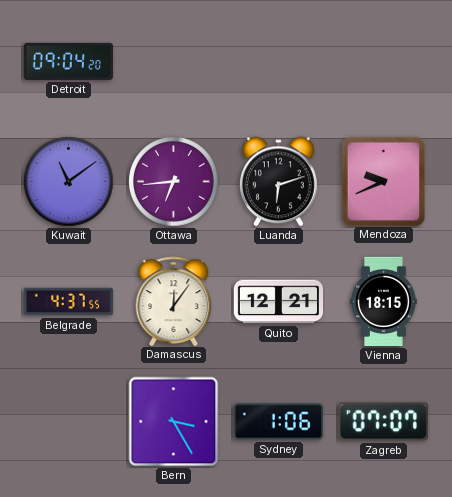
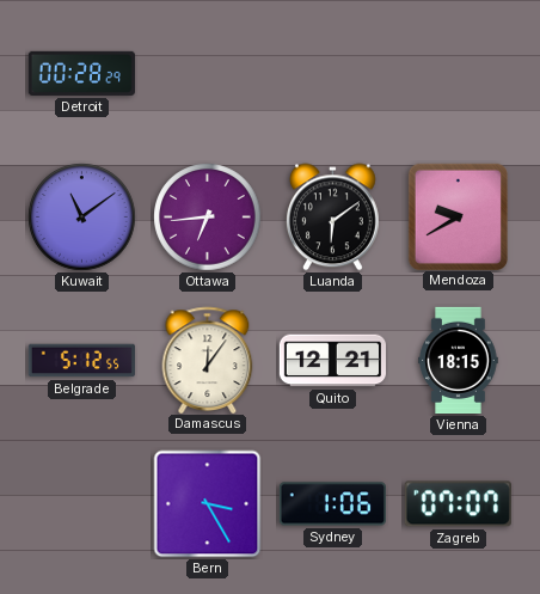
Detroit: 09:04 -> 00:28 (81, 73)
Luanda: 6:12 -> 6:09 (332, 218)
Mendoza: 9:41 -> 9:40 (458, 216)
Belgrade: 4:37 -> 5:12 (81, 361)
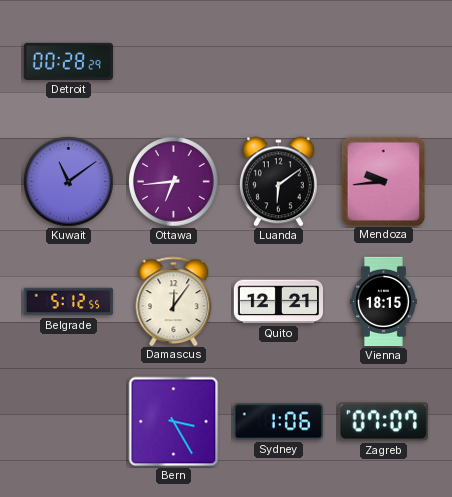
Mendoza: 9:40 -> 9:44 (383, 181)
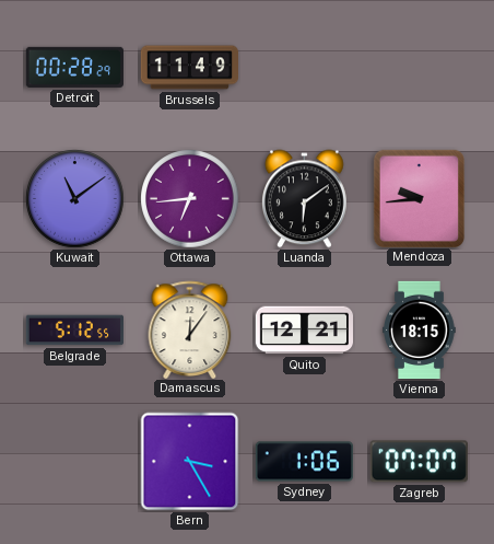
Brussels: none -> 11:49 (189, 68)
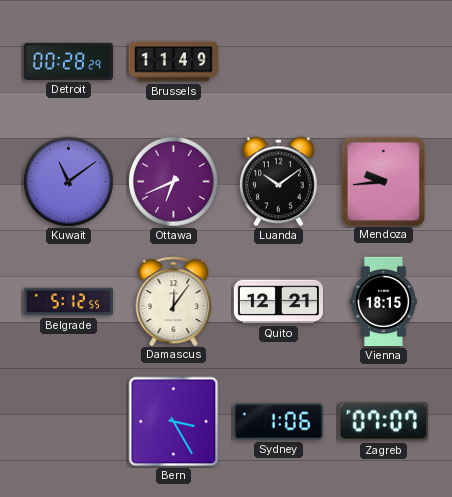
Ottawa: 6:44 -> 6:41 (174, 182)
Luanda: 6:09 -> 10:09 (278, 182)
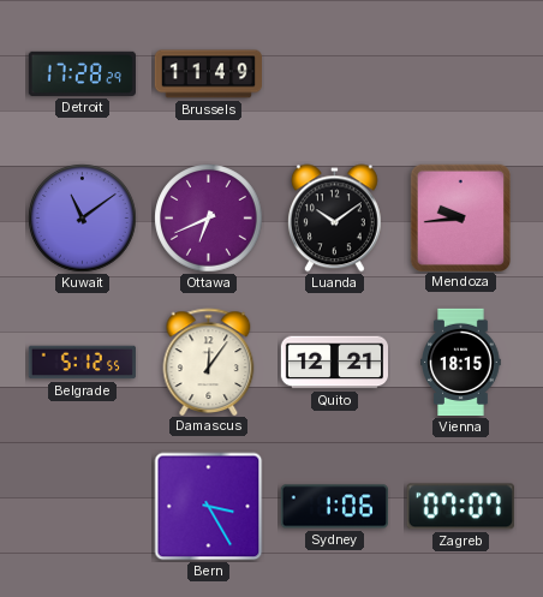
Detroit: 00:28 -> 17:28 (82, 73)
